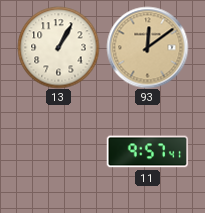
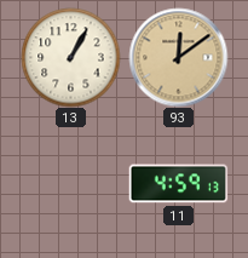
11: 9:57 -> 4:59 (178, 184)
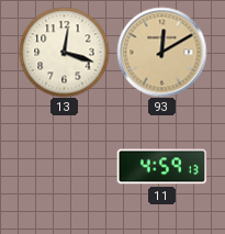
13: 1:05 -> 12:18 (64, 52)
93: 12:09 -> 12:10 (161, 52)
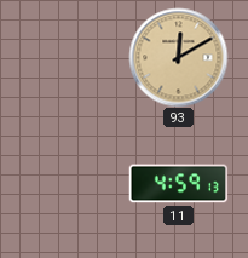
13: 12:18 -> none (64, 52)
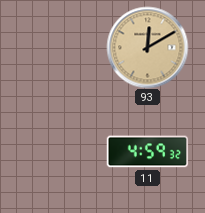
11: 4:59:13 -> 4:59:32 (147, 152)
